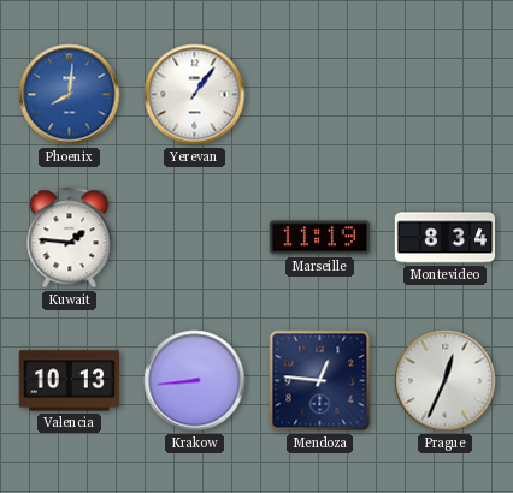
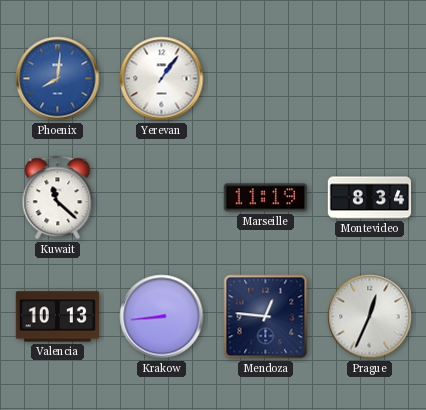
Kuwait: 1:46 -> 11:22 (58, 198)
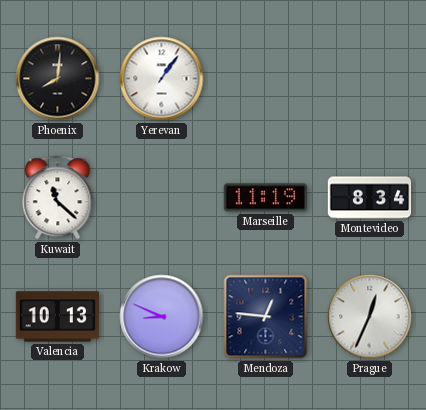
Phoenix dial: blue -> black (58, 79)
Krakow: 8:44 -> 8:49 (162, 317)
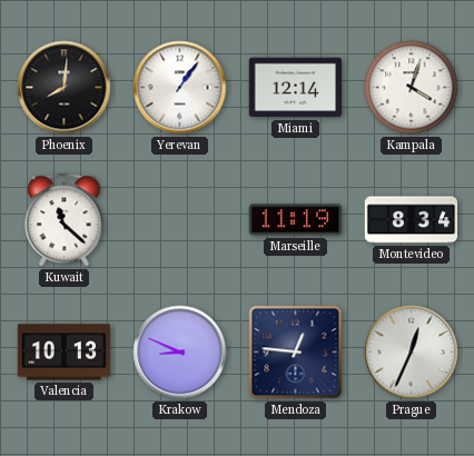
Miami: none -> 12:14 (296, 88)
Kampala: none -> 4:03 (412, 88)
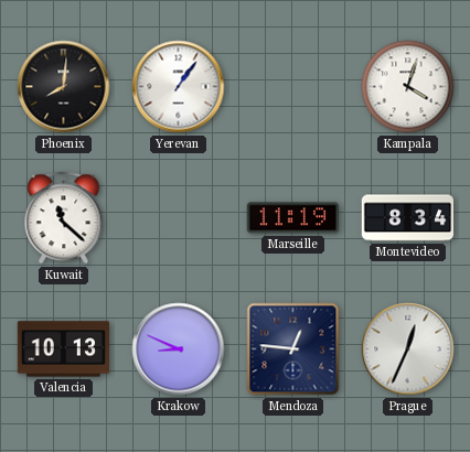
Miami: 12:14 -> none (296, 88)
